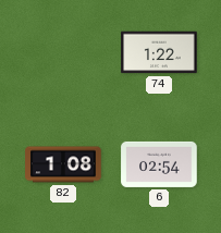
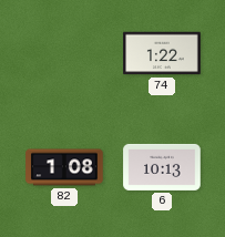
6: 02:54 -> 10:13 (162, 167)
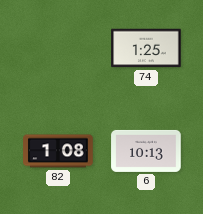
74: 1:22 -> 1:25 (146, 48)
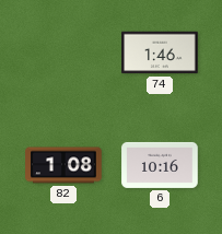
74: 1:25 -> 1:46 (160, 52)
6: 10:13 -> 10:16 (160, 165)
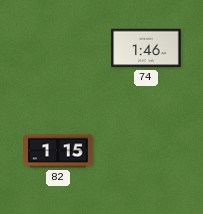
82: 1:08 -> 1:15 (58, 151)
6: 10:16 -> none (160, 165)
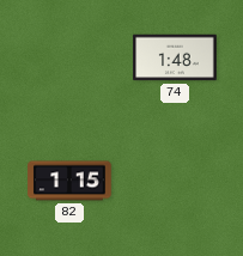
74: 1:46 -> 1:48 (175, 57)
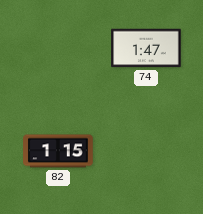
74: 1:48 -> 1:47 (146, 48)
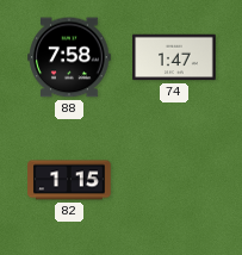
88: none -> 7:58 (69, 57)
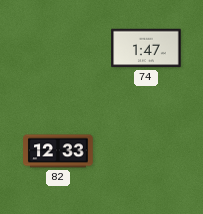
88: 7:58 -> none (69, 57)
82: 1:15 -> 12:33 (58, 151)
